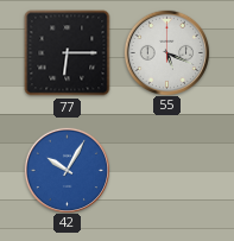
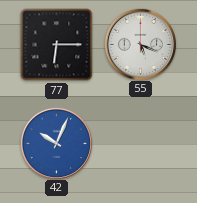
42: 10:05 -> 10:04 (56, 143)
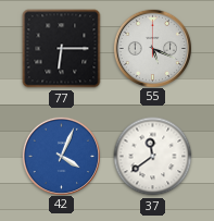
42: 10:04 -> 4:04 (61, 156)
37: none -> 11:39 (153, 157)
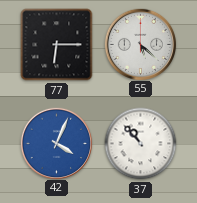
55: 5:19 -> 5:22 (140, 44)
37: 11:39 -> 10:53 (141, 144)
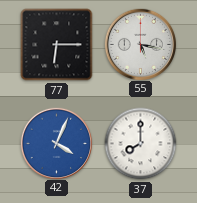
55: 5:22 -> 5:17 (140, 44)
37: 10:53 -> 8:00 (141, 144)
